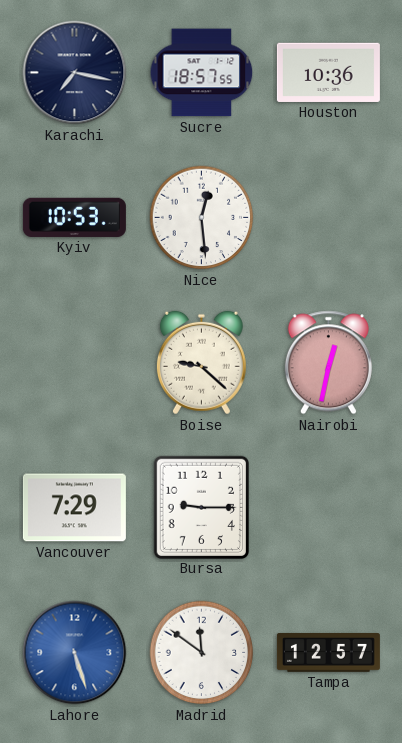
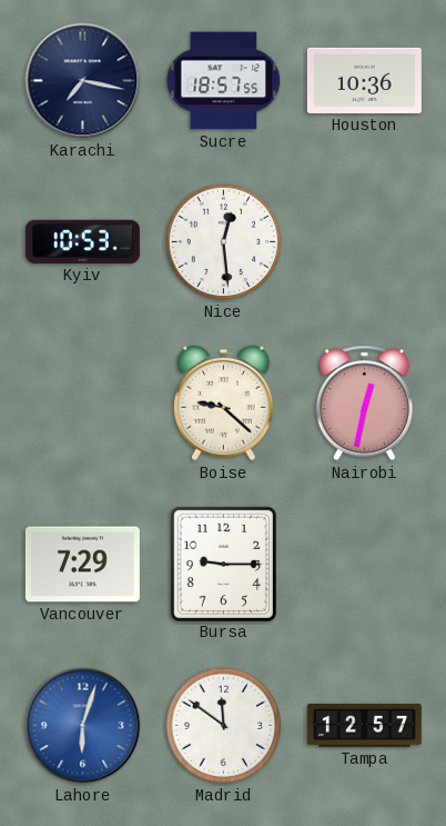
Lahore: 5:27 -> 6:03 (83, 726)
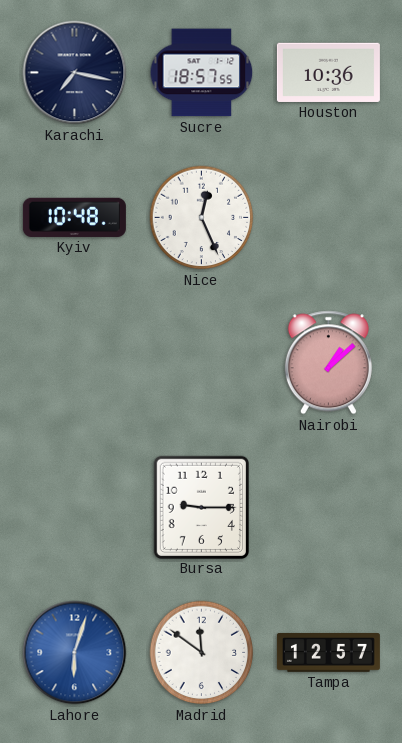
Kyiv: 10:53 -> 10:48 (74, 217)
Nice: 12:29 -> 12:26 (202, 218)
Boise: 9:22 -> none (223, 404)
Nairobi: 12:32 -> 1:08 (328, 363)
Vancouver: 7:29 -> none (82, 565)
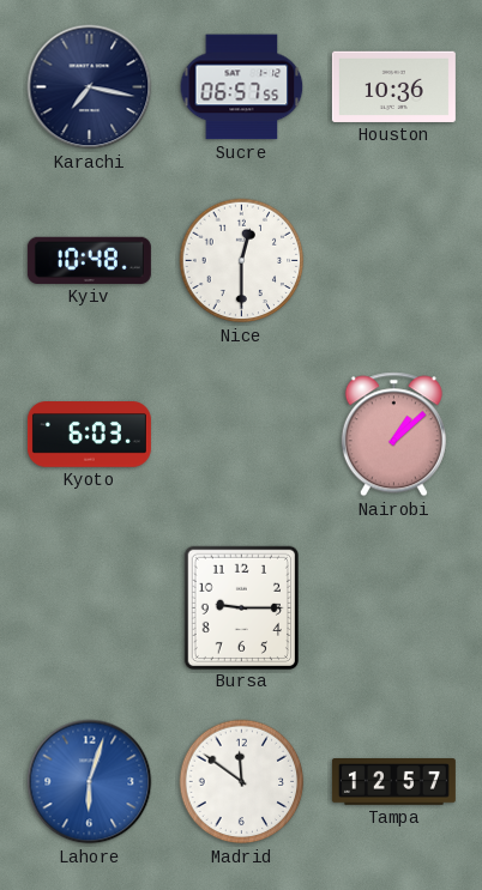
Sucre: 18:57 -> 06:57 (242, 87)
Nice: 12:26 -> 12:30 (242, 261)
Kyoto: none -> 6:03 (89, 435)
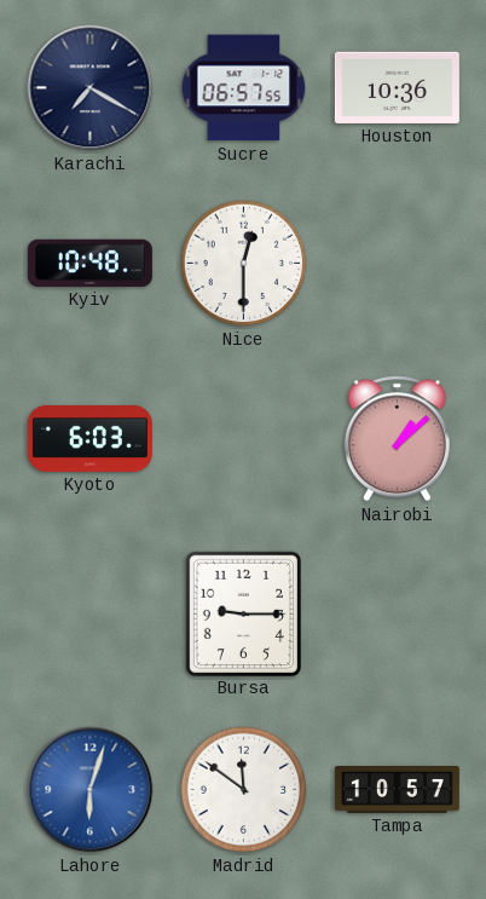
Karachi: 7:17 -> 7:20 (91, 88)
Tampa: 12:57 -> 10:57 (397, 790)
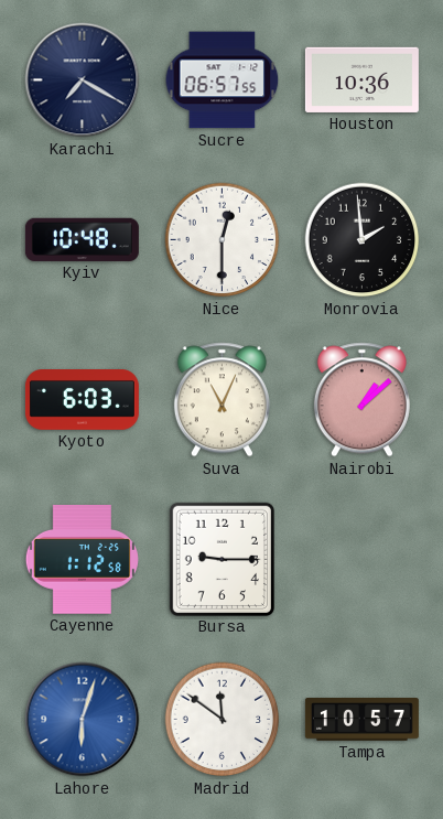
Monrovia: none -> 1:59 (363, 240)
Suva: none -> 11:04 (221, 400)
Cayenne: none -> 1:12 (82, 560)
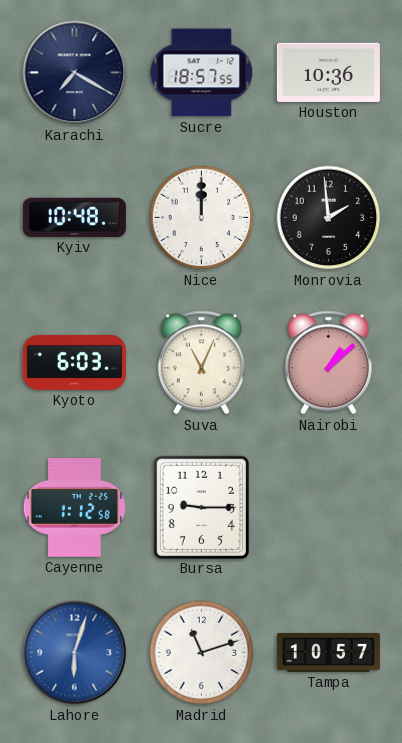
Sucre: 06:57 -> 18:57 (202, 73)
Nice: 12:30 -> 12:00 (202, 218)
Madrid: 11:51 -> 11:12 (202, 653)
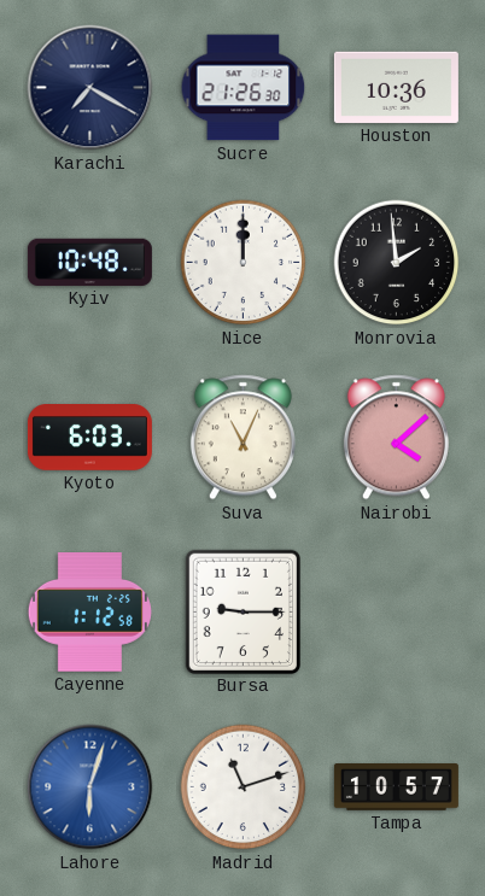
Sucre: 18:57 -> 21:26 (244, 88)
Nairobi: 1:08 -> 4:08 (396, 438)
